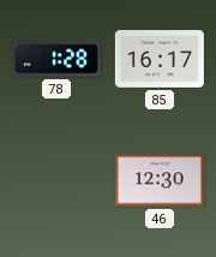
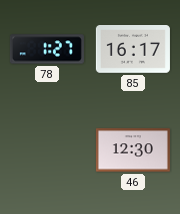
78: 1:28 -> 1:27 (47, 49)
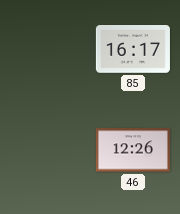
78: 1:27 -> none (47, 49)
46: 12:30 -> 12:26 (133, 150)
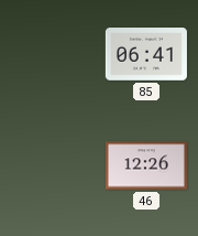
85: 16:17 -> 06:41 (146, 55)
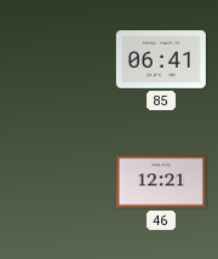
46: 12:26 -> 12:21 (161, 182)
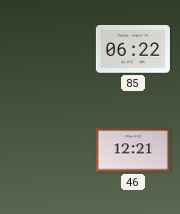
85: 06:41 -> 06:22 (133, 50)
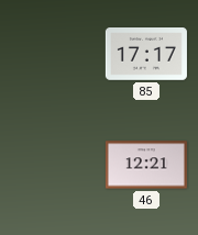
85: 06:22 -> 17:17 (146, 55)
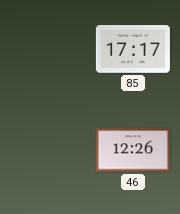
46: 12:21 -> 12:26 (133, 150)
